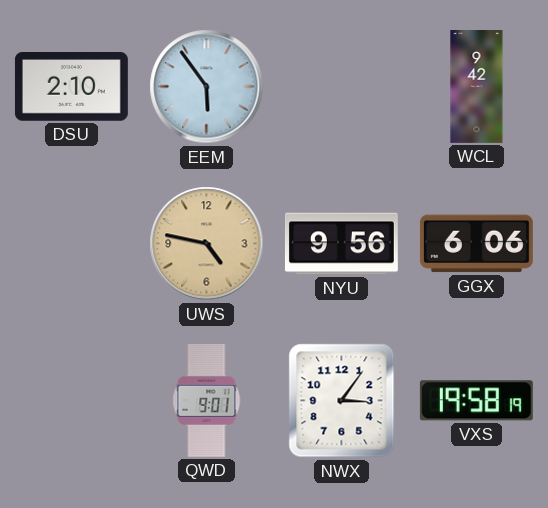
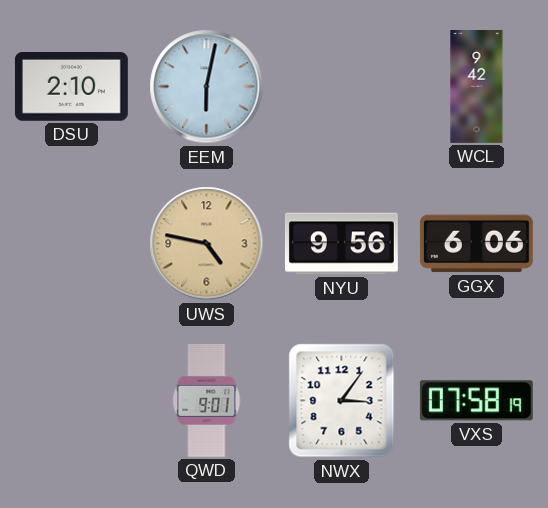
EEM: 5:54 -> 6:02 (207, 87)
VXS: 19:58 -> 07:58 (476, 401)
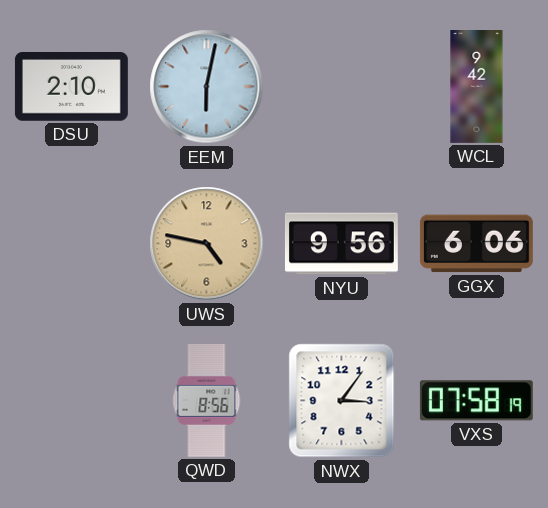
QWD: 9:01 -> 8:56 (207, 400)
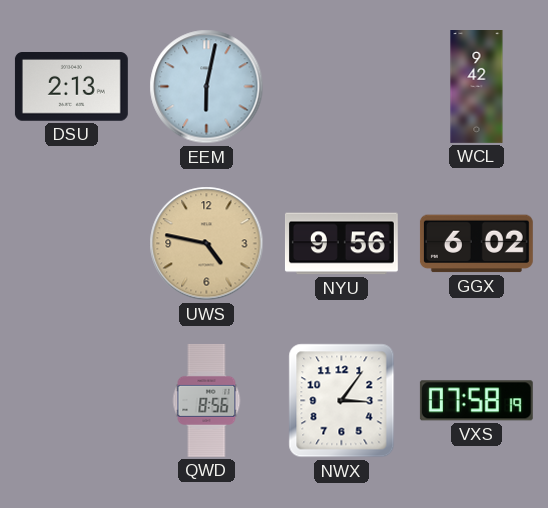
DSU: 2:10 -> 2:13 (71, 87)
GGX: 6:06 -> 6:02 (476, 244)
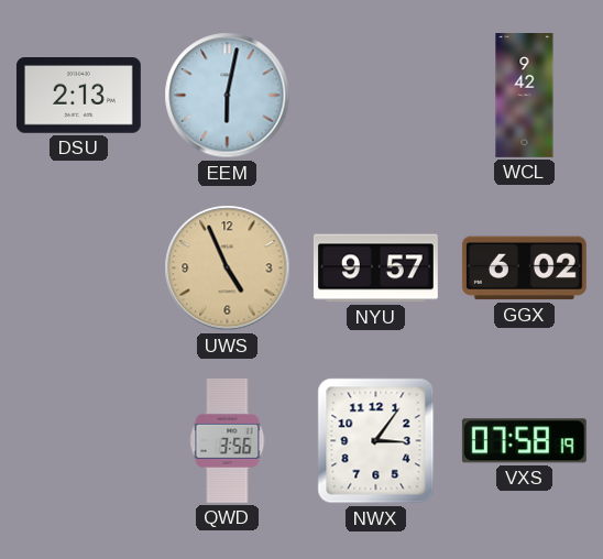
UWS: 4:47 -> 4:56 (228, 268)
NYU: 9:56 -> 9:57 (375, 268)
QWD: 8:56 -> 3:56 (228, 440)
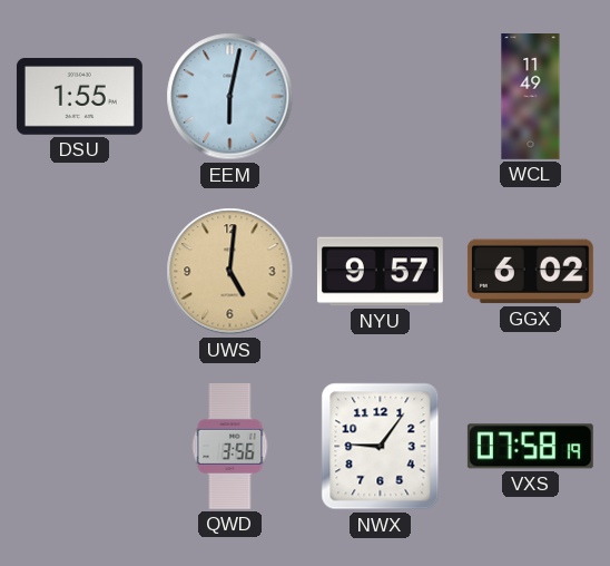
DSU: 2:13 -> 1:55 (79, 97)
WCL: 9:42 -> 11:49 (531, 97)
UWS: 4:56 -> 5:01 (230, 272)
NWX: 3:06 -> 9:06 (381, 447)
